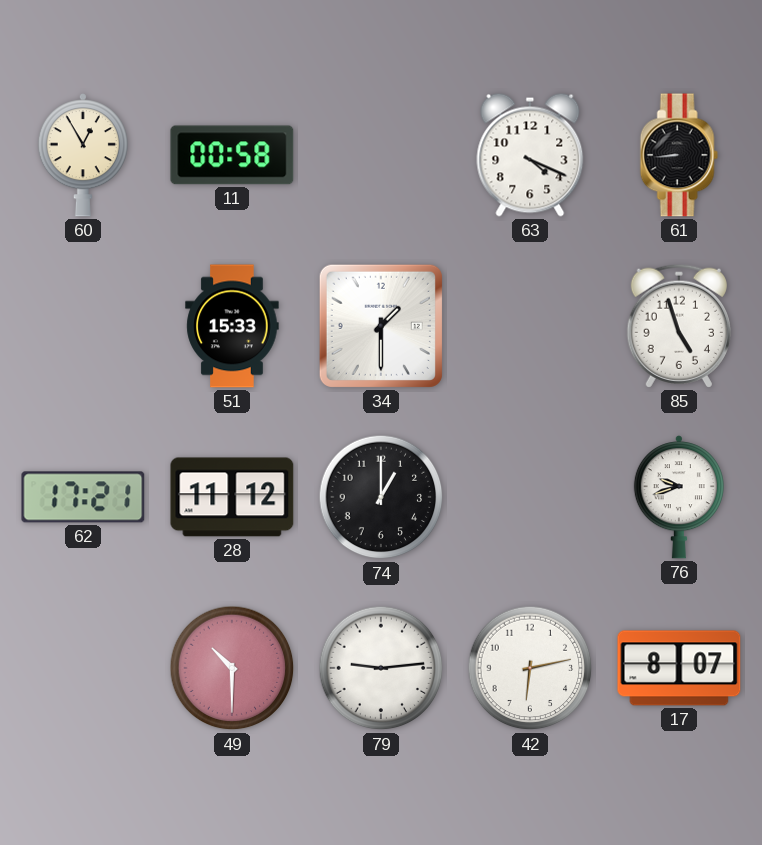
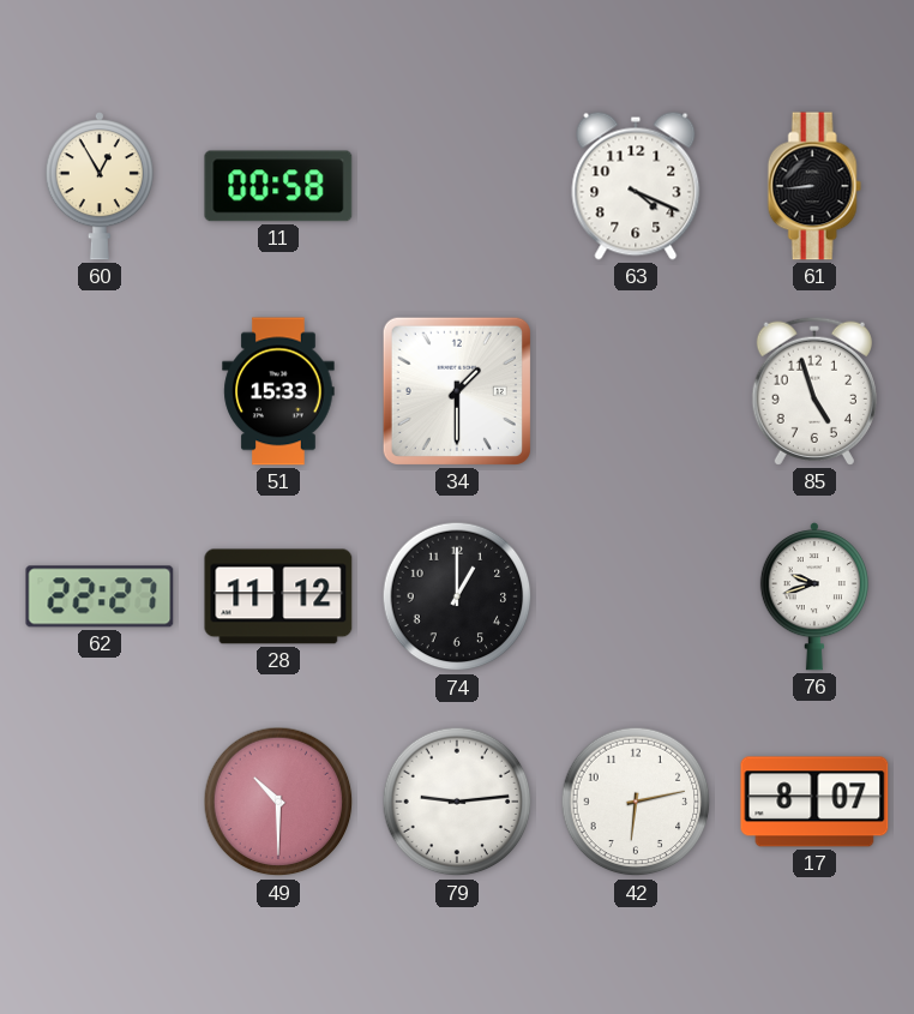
62: 17:21 -> 22:27 (100, 596)
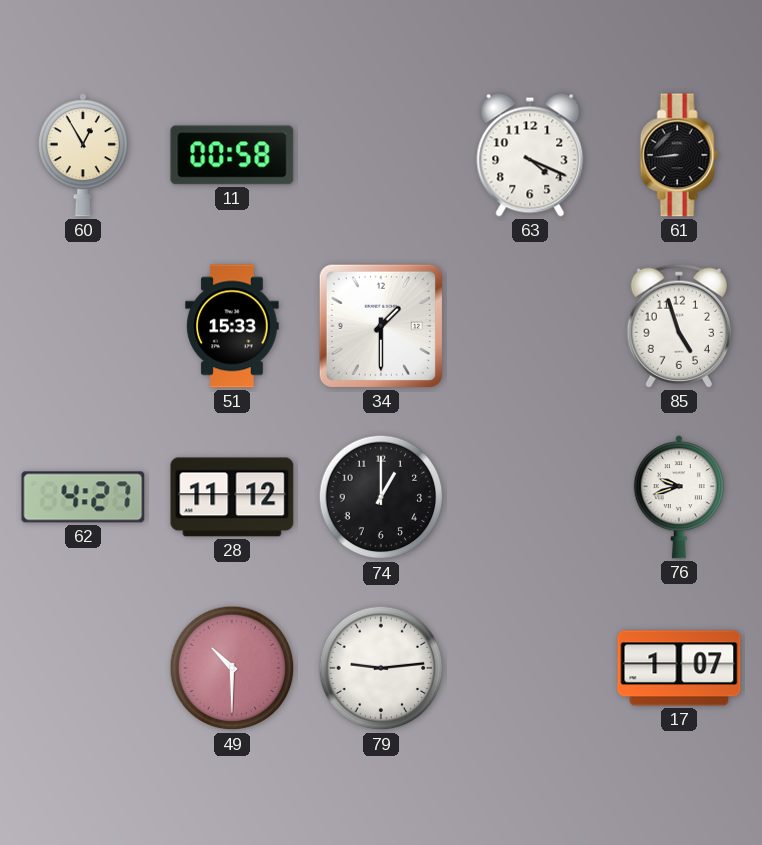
62: 22:27 -> 4:27 (83, 497)
42: 6:13 -> none (636, 802)
17: 8:07 -> 1:07 (679, 668)
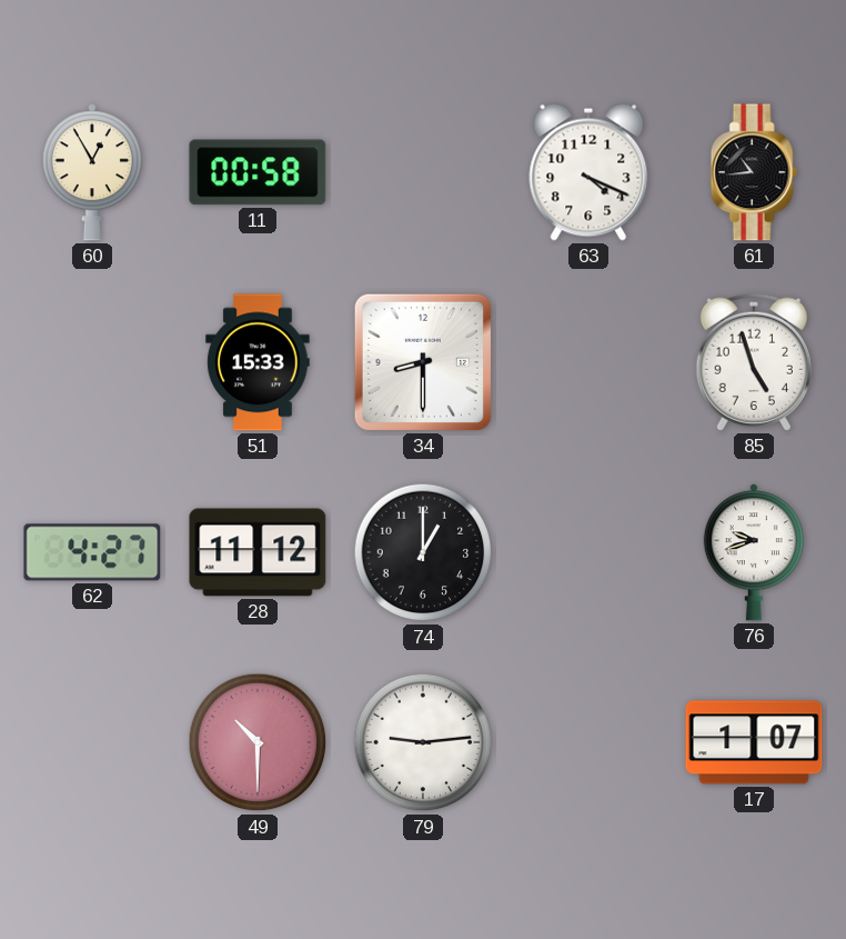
61: 8:44 -> 10:44 (754, 172)
34: 1:30 -> 8:30 (423, 362)
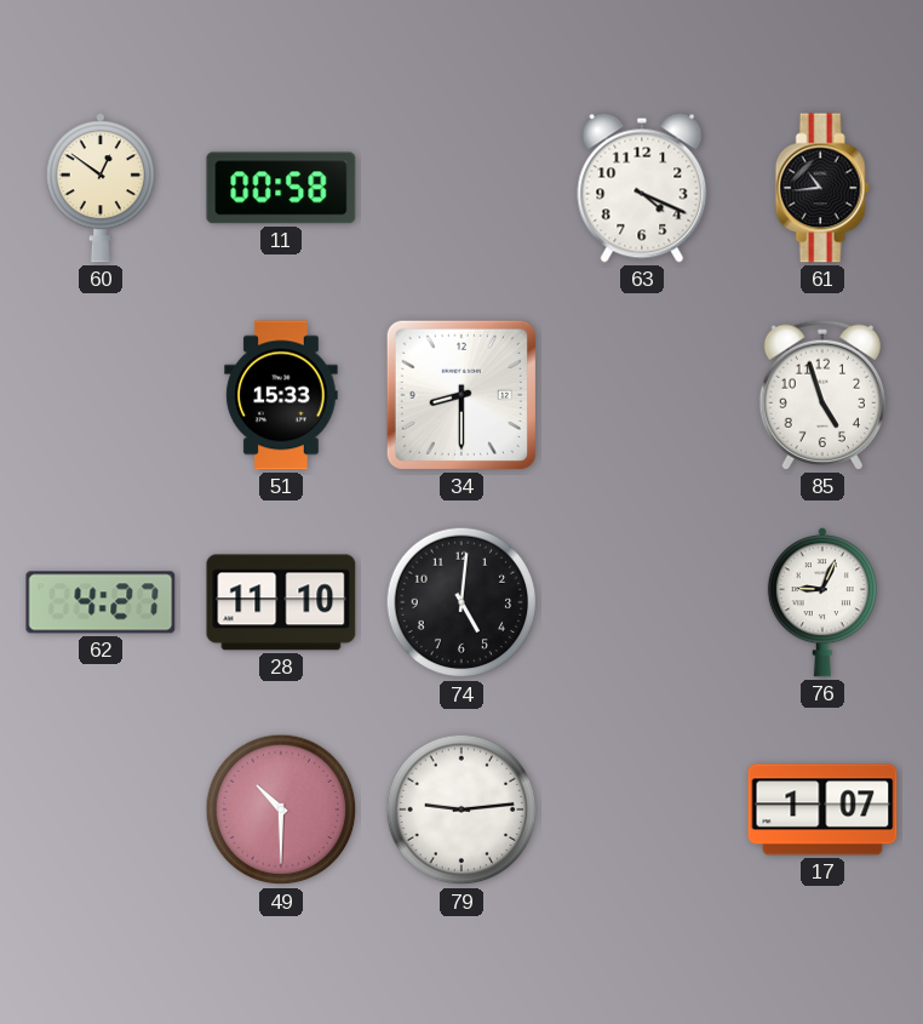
60: 12:55 -> 12:51 (101, 188)
28: 11:12 -> 11:10 (281, 602)
74: 1:00 -> 5:01 (461, 602)
76: 9:42 -> 9:04 (822, 602)
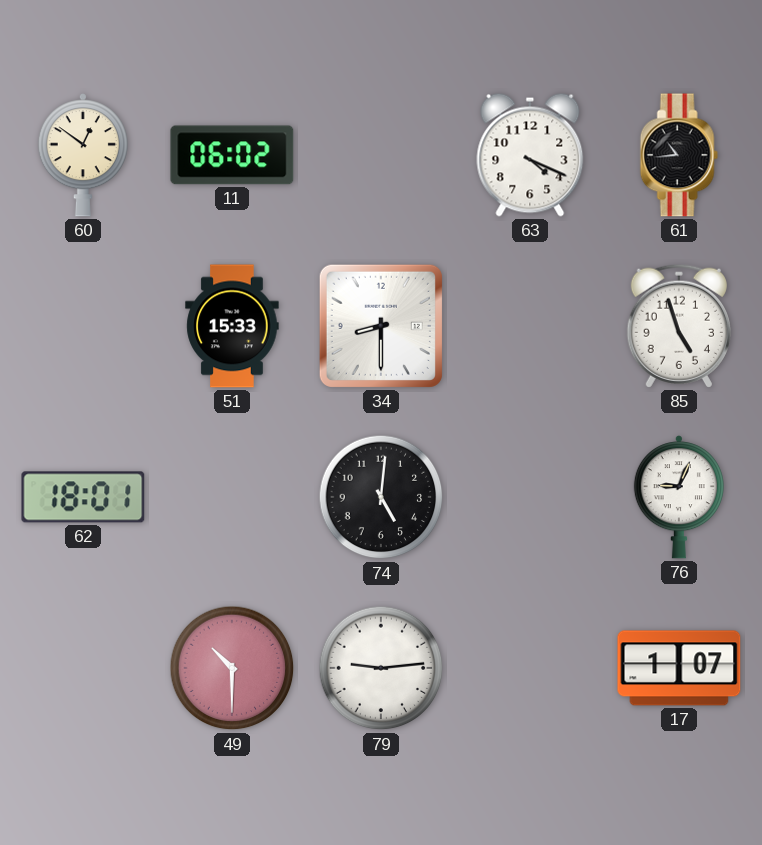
11: 00:58 -> 06:02 (232, 155)
62: 4:27 -> 18:01 (83, 497)
28: 11:10 -> none (281, 602)
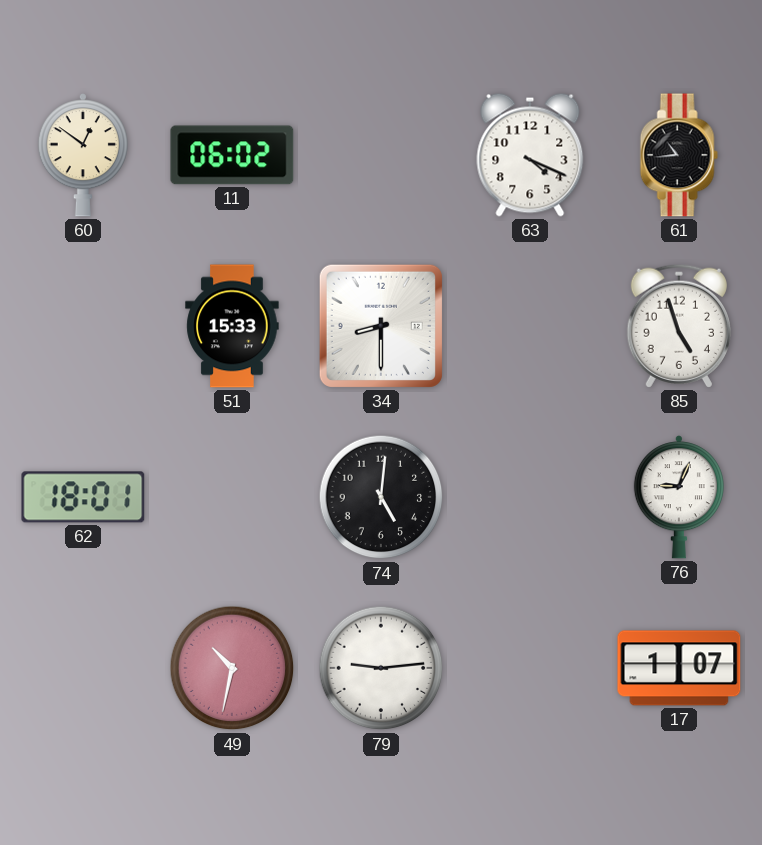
49: 10:30 -> 10:32 (232, 668)
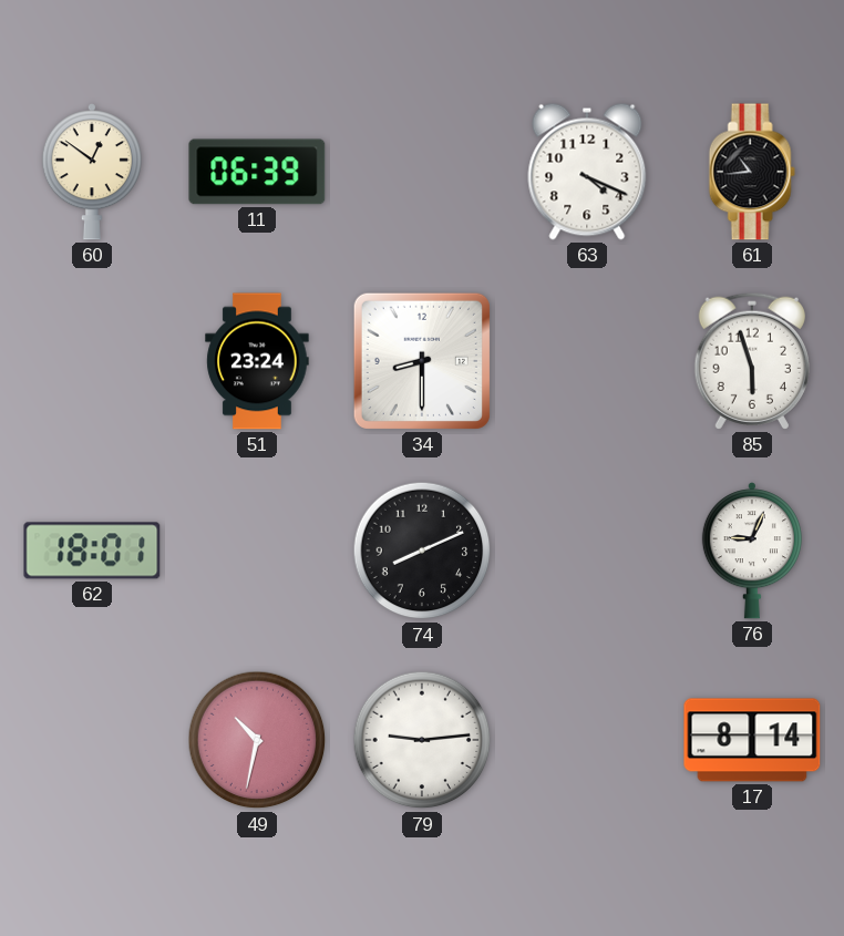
11: 06:02 -> 06:39 (257, 172)
51: 15:33 -> 23:24 (257, 361)
85: 4:57 -> 5:57 (752, 361)
74: 5:01 -> 8:11 (422, 551)
17: 1:07 -> 8:14 (752, 740)
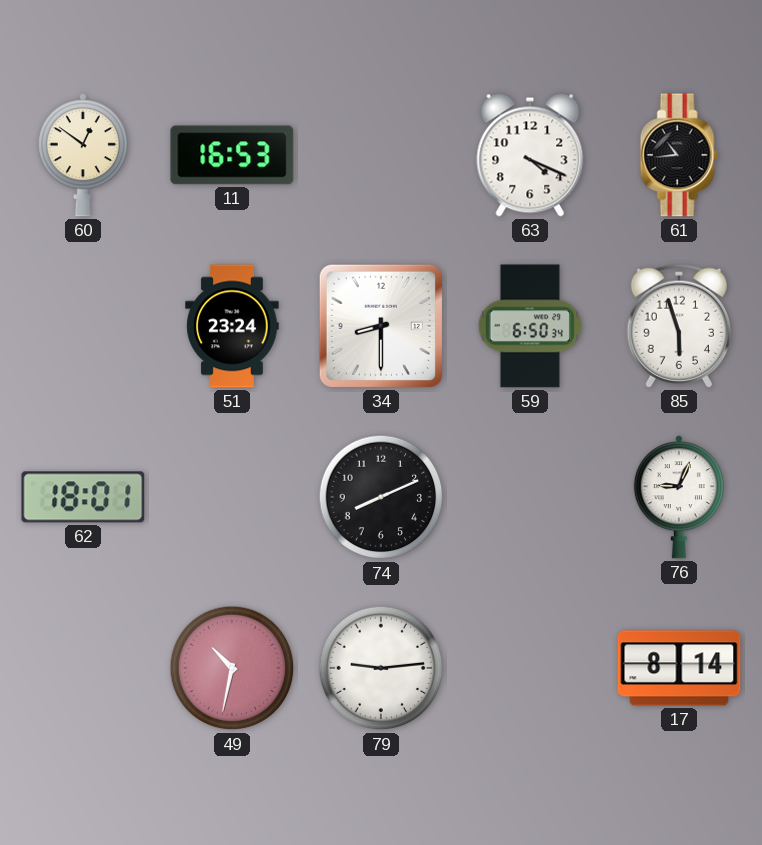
11: 06:39 -> 16:53 (232, 155)
59: none -> 6:50 (529, 326)
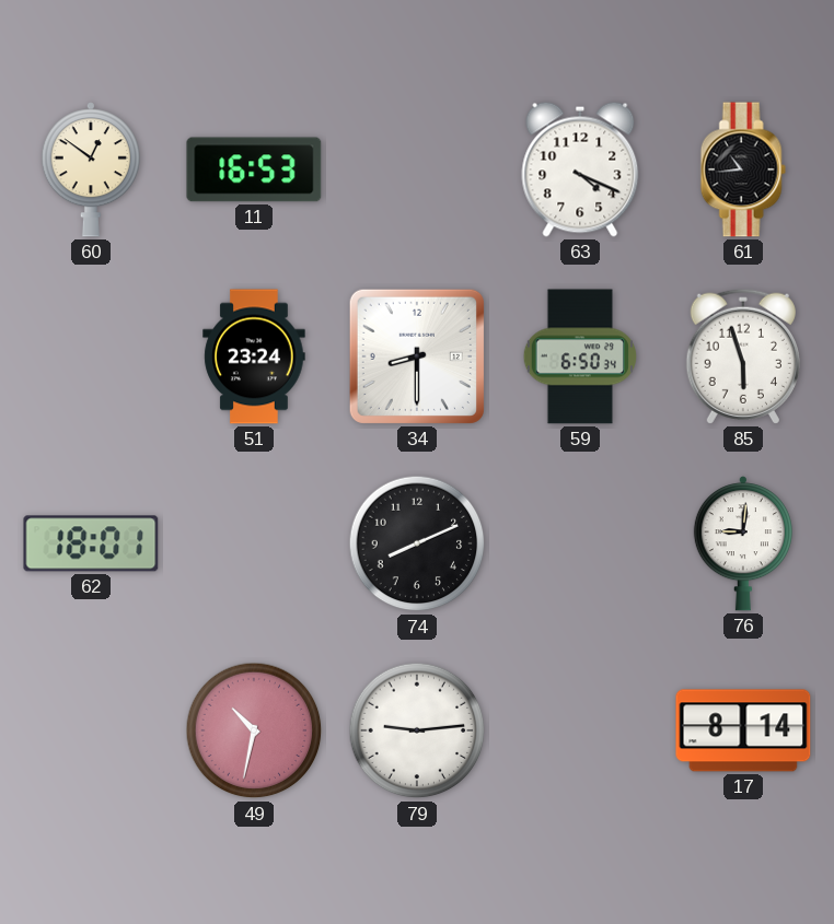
76: 9:04 -> 9:01 (743, 543)
